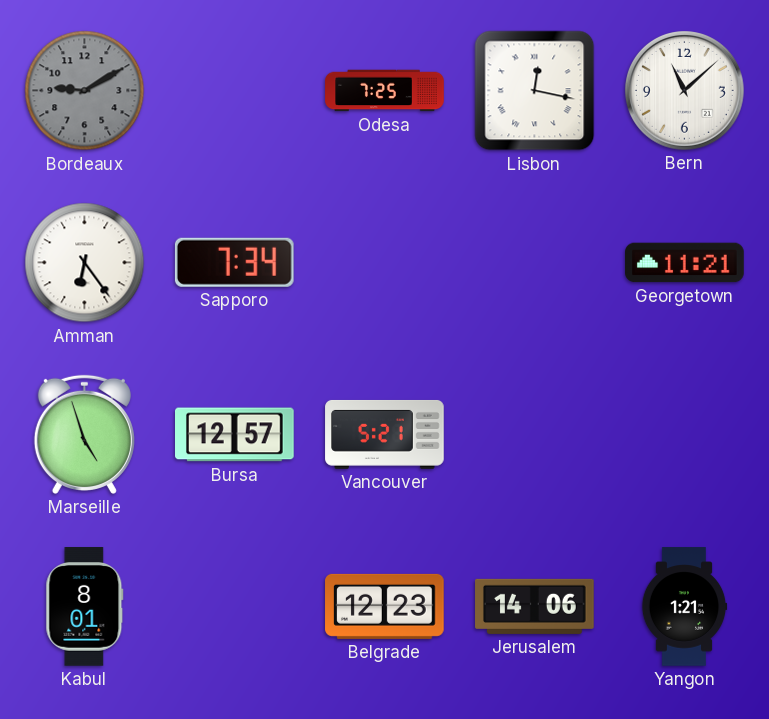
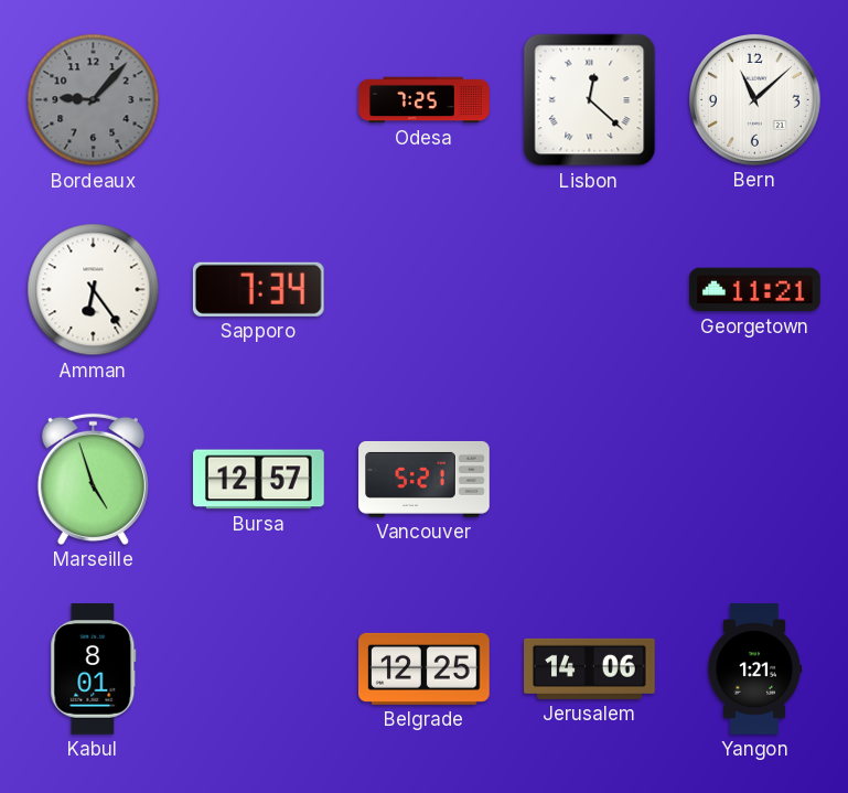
Bordeaux: 9:10 -> 9:07 (94, 100)
Lisbon: 12:17 -> 12:22 (590, 100)
Belgrade: 12:23 -> 12:25 (425, 668)
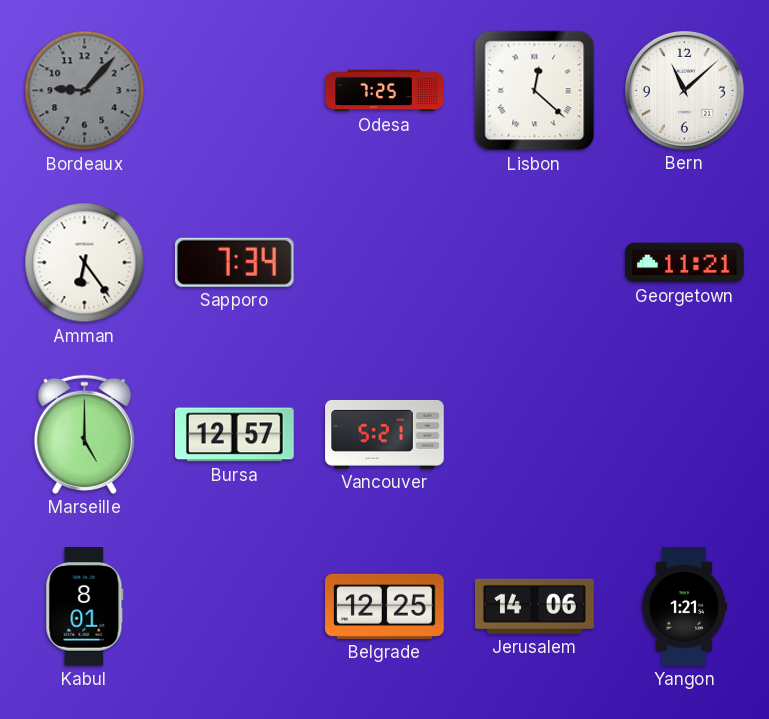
Marseille: 4:57 -> 5:00 (84, 434)
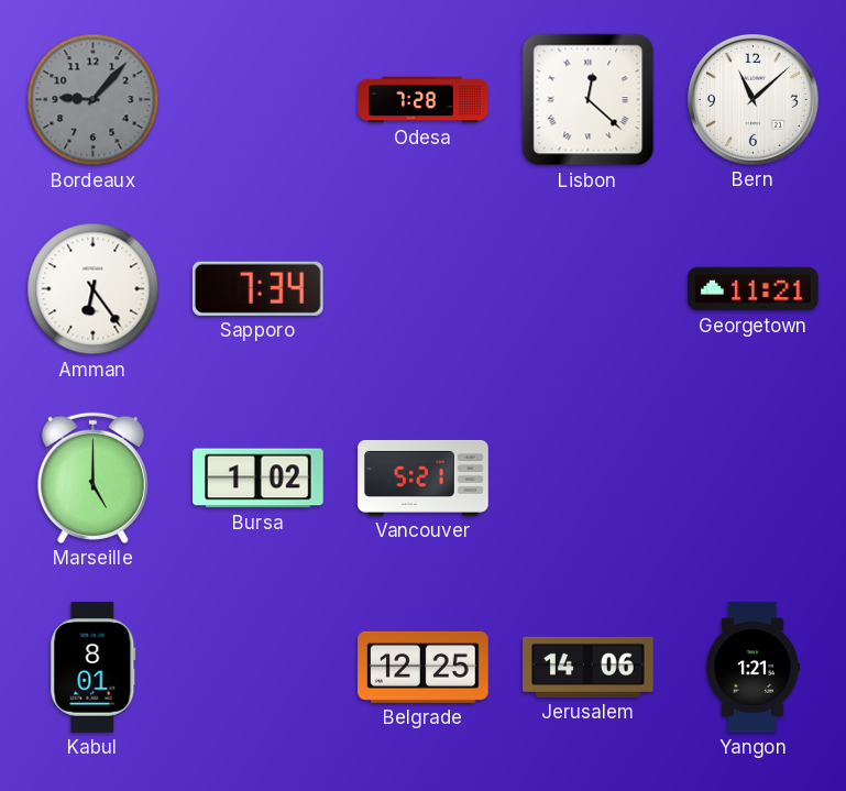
Odesa: 7:25 -> 7:28 (424, 100)
Bursa: 12:57 -> 1:02 (259, 479)
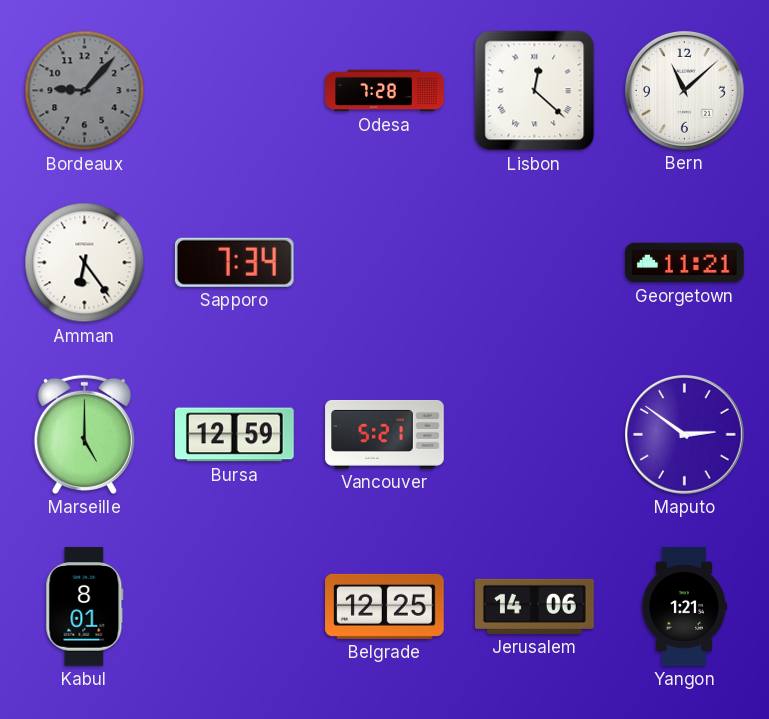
Bursa: 1:02 -> 12:59 (235, 435)
Maputo: none -> 2:51 (685, 435)
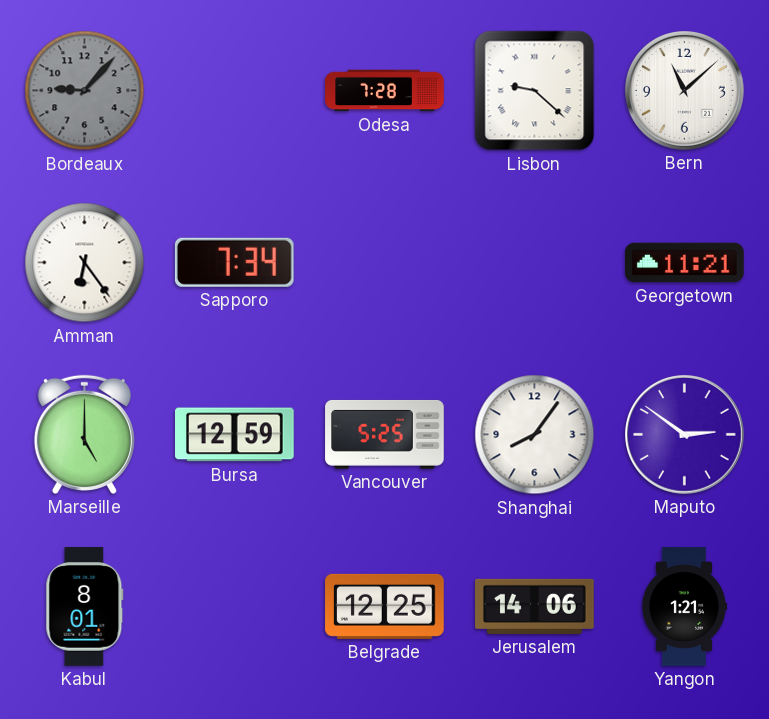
Lisbon: 12:22 -> 9:22 (535, 91)
Vancouver: 5:21 -> 5:25 (385, 434)
Shanghai: none -> 8:06 (535, 435)
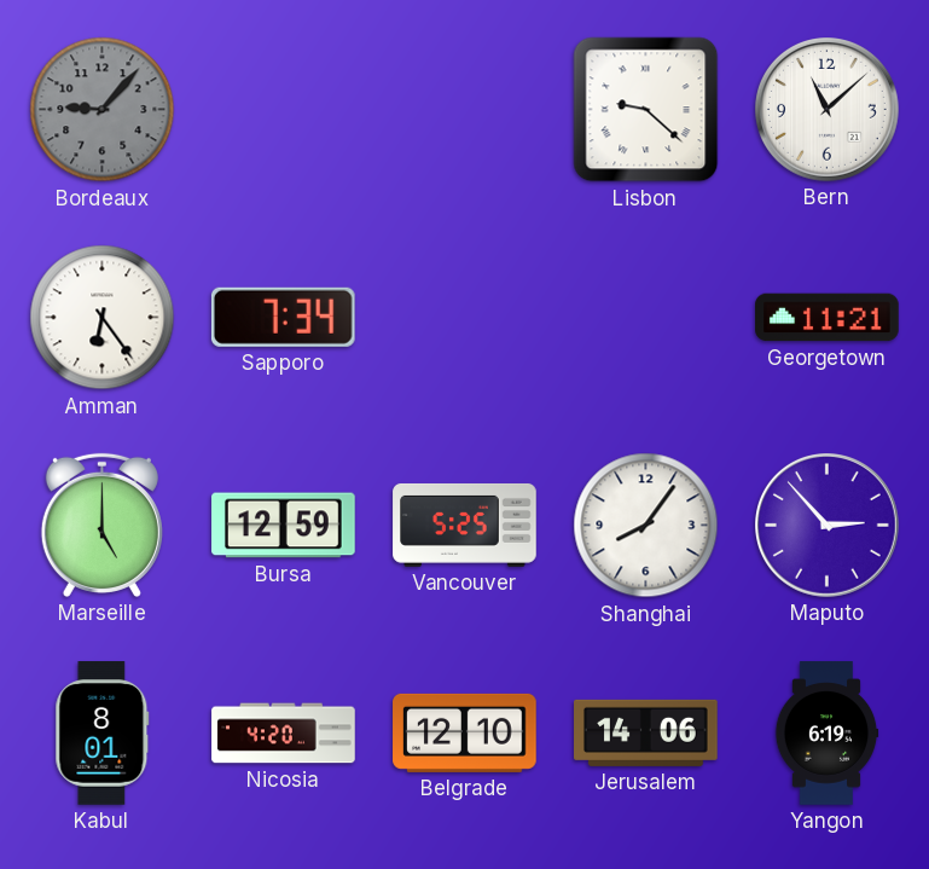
Odesa: 7:28 -> none (385, 91)
Maputo: 2:51 -> 2:53 (828, 526)
Nicosia: none -> 4:20 (284, 734)
Belgrade: 12:25 -> 12:10 (465, 732)
Yangon: 1:21 -> 6:19 (826, 734)
